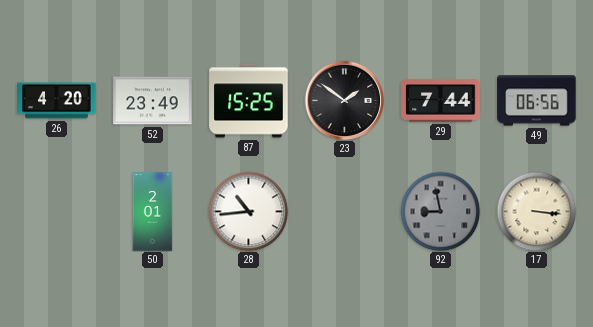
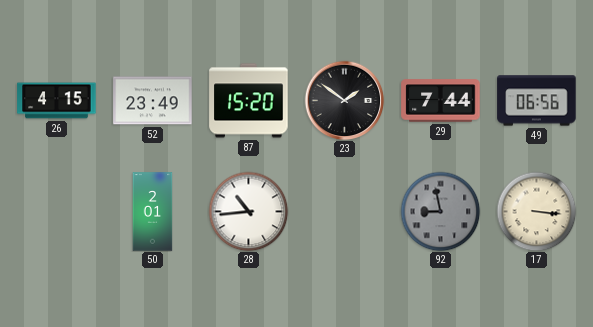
26: 4:20 -> 4:15 (57, 101)
87: 15:25 -> 15:20 (249, 101)
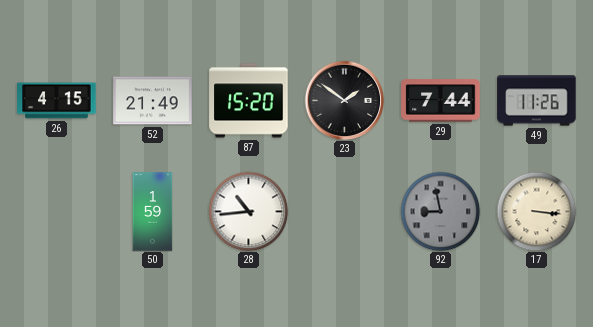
52: 23:49 -> 21:49 (153, 101)
49: 06:56 -> 11:26 (537, 101)
50: 2:01 -> 1:59 (153, 212)
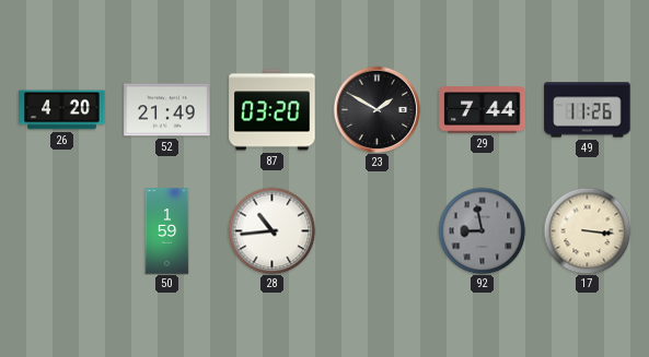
26: 4:15 -> 4:20 (62, 110)
87: 15:20 -> 03:20 (273, 110)
23: 1:51 -> 1:50 (376, 109)
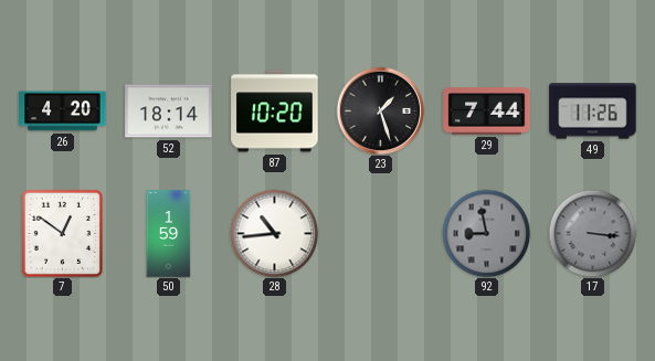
52: 21:49 -> 18:14 (169, 112)
87: 03:20 -> 10:20 (275, 112)
23: 1:50 -> 1:27 (380, 110)
7: none -> 12:51 (62, 233)
17 dial: cream -> grey (592, 233)
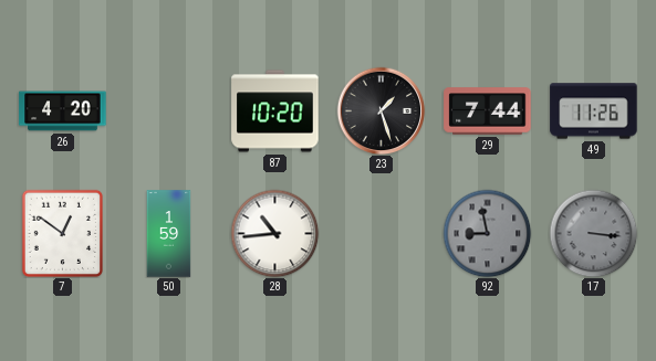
52: 18:14 -> none (169, 112)
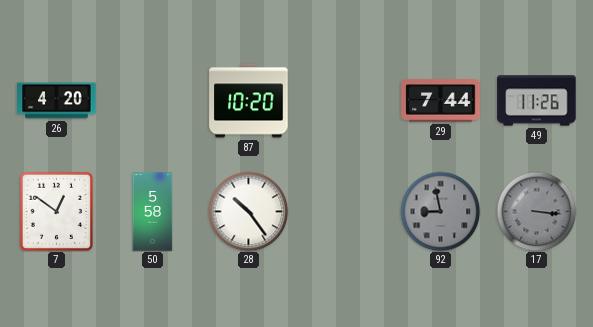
23: 1:27 -> none (381, 110)
50: 1:59 -> 5:58 (153, 212)
28: 10:44 -> 10:24 (248, 211)
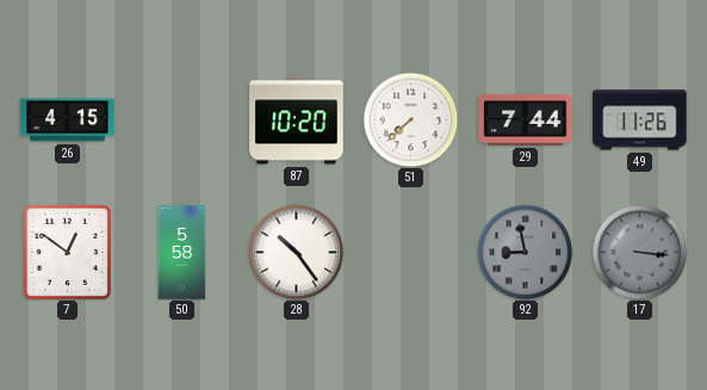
26: 4:20 -> 4:15 (68, 120)
51: none -> 7:38 (410, 119)
